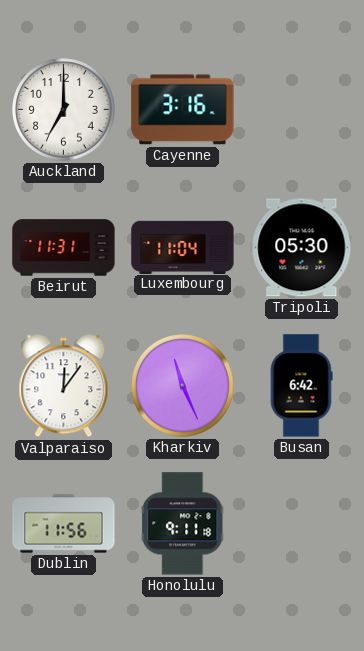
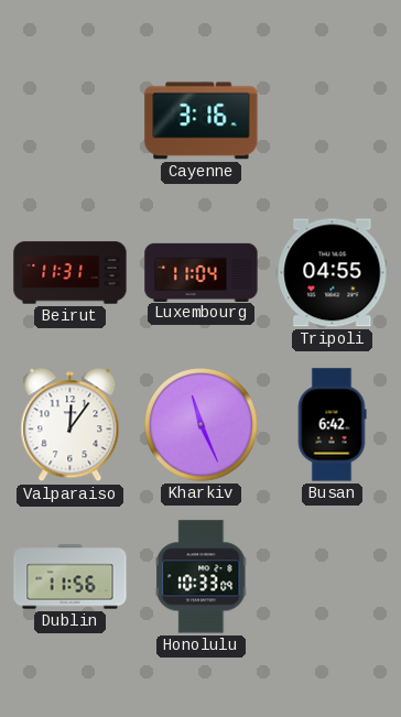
Auckland: 7:00 -> none (64, 110)
Tripoli: 05:30 -> 04:55 (333, 273)
Honolulu: 9:11 -> 10:33 (202, 577)
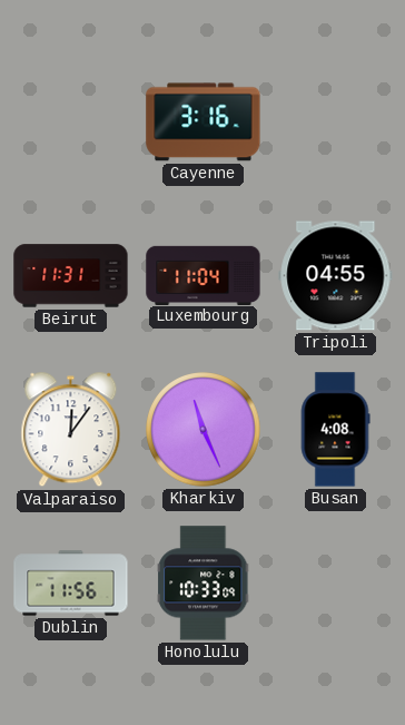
Busan: 6:42 -> 4:08 (335, 430)
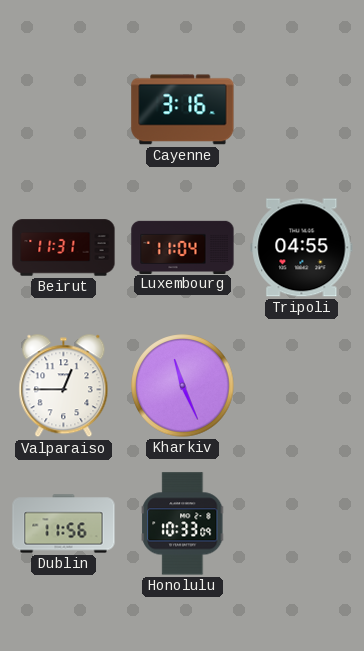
Valparaiso: 12:06 -> 12:45 (64, 386)
Busan: 4:08 -> none (335, 430)
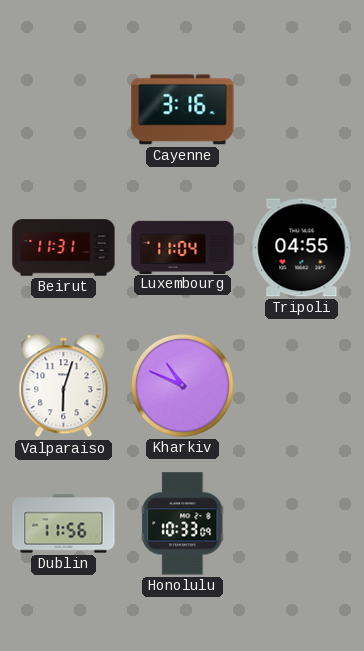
Valparaiso: 12:45 -> 6:03 (64, 386)
Kharkiv: 11:26 -> 10:49 (183, 386)
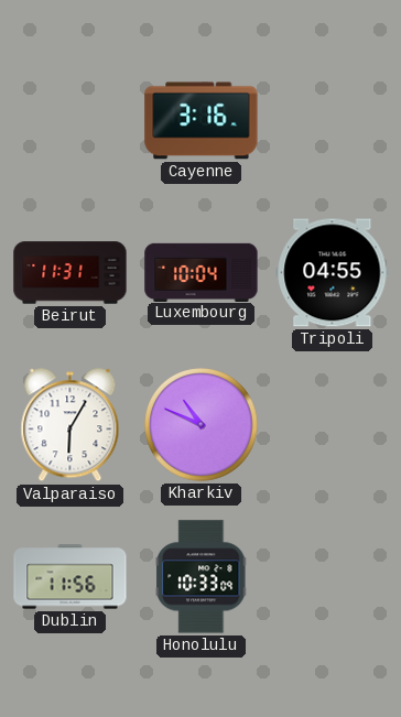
Luxembourg: 11:04 -> 10:04 (202, 272)
Valparaiso: 6:03 -> 6:05 (71, 425)
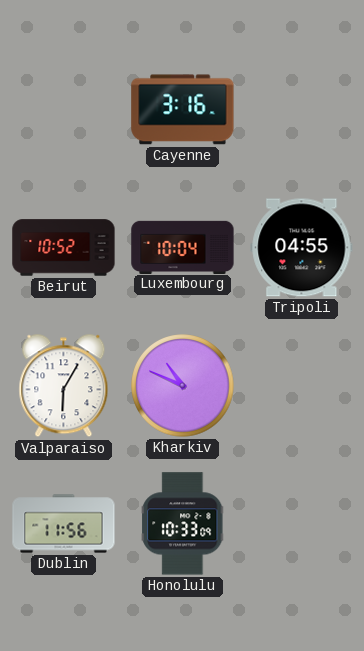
Beirut: 11:31 -> 10:52 (64, 248)
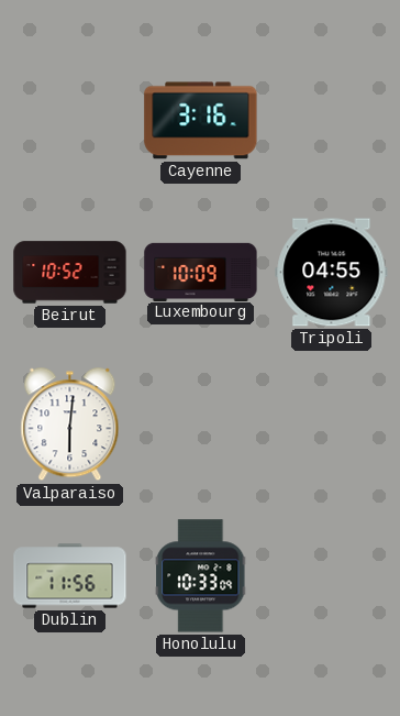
Luxembourg: 10:04 -> 10:09 (201, 272)
Valparaiso: 6:05 -> 6:01 (70, 425)
Kharkiv: 10:49 -> none (183, 386)
